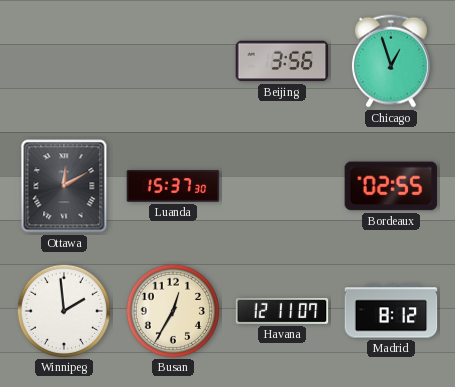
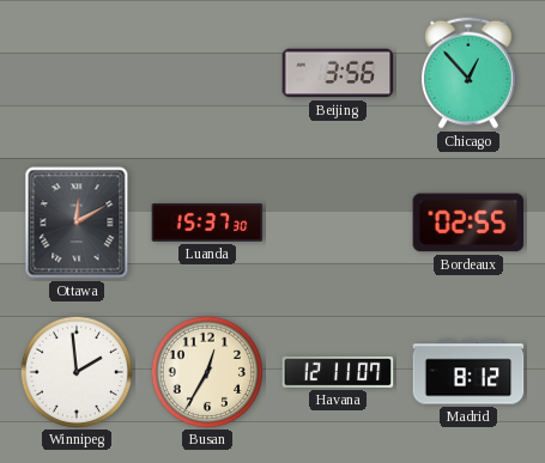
Chicago: 12:57 -> 12:53 (468, 73)
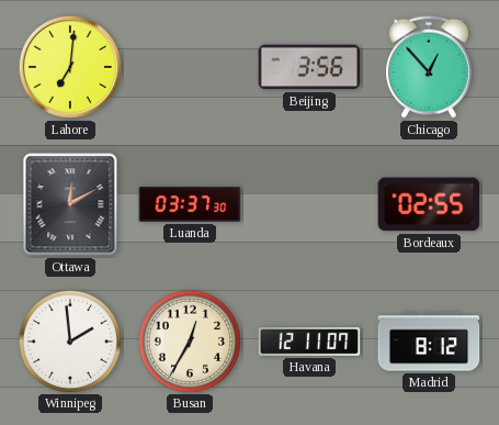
Lahore: none -> 7:01 (70, 67)
Luanda: 15:37 -> 03:37 (190, 204)
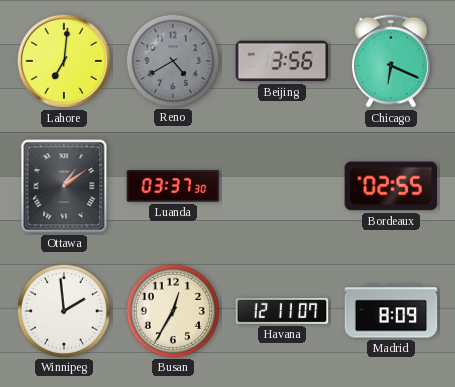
Reno: none -> 4:40 (172, 60)
Chicago: 12:53 -> 6:19 (391, 61)
Ottawa: 12:10 -> 1:09 (64, 186)
Madrid: 8:12 -> 8:09 (391, 311)
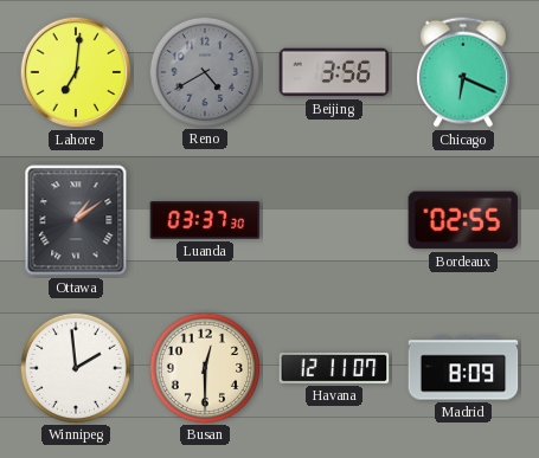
Busan: 12:35 -> 12:30 (204, 367)
